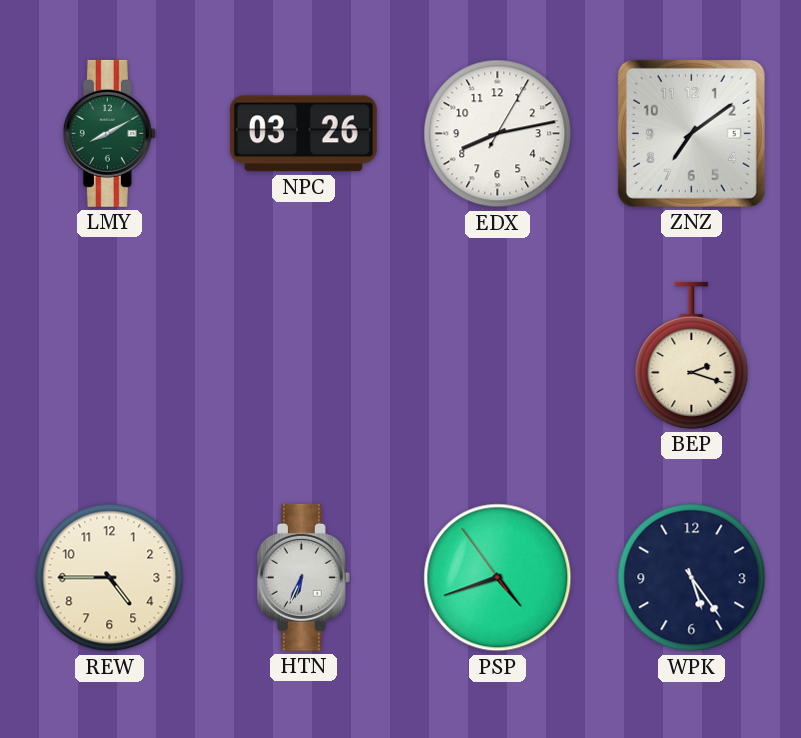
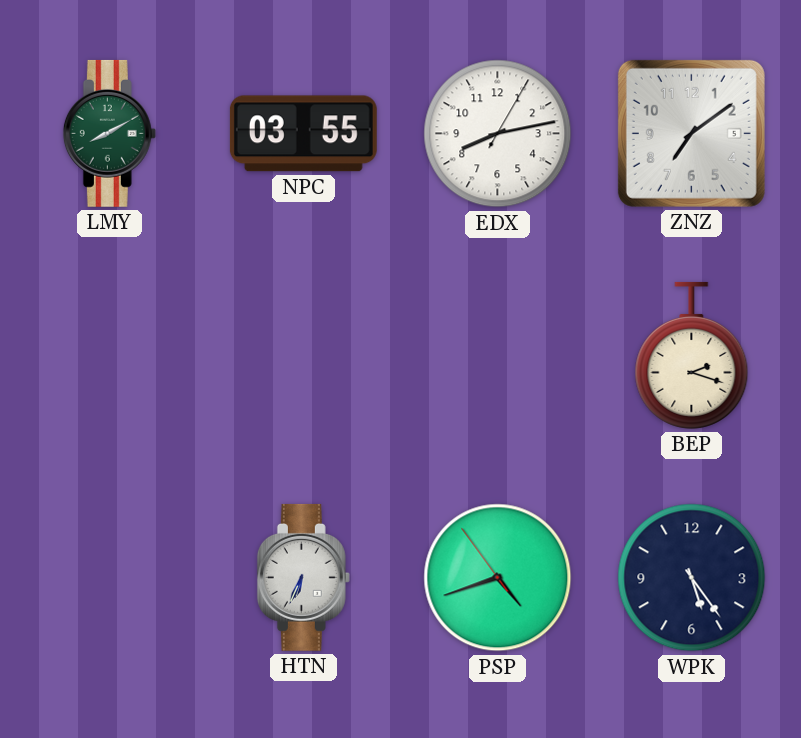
NPC: 03:26 -> 03:55 (303, 134)
REW: 4:45 -> none (110, 578)
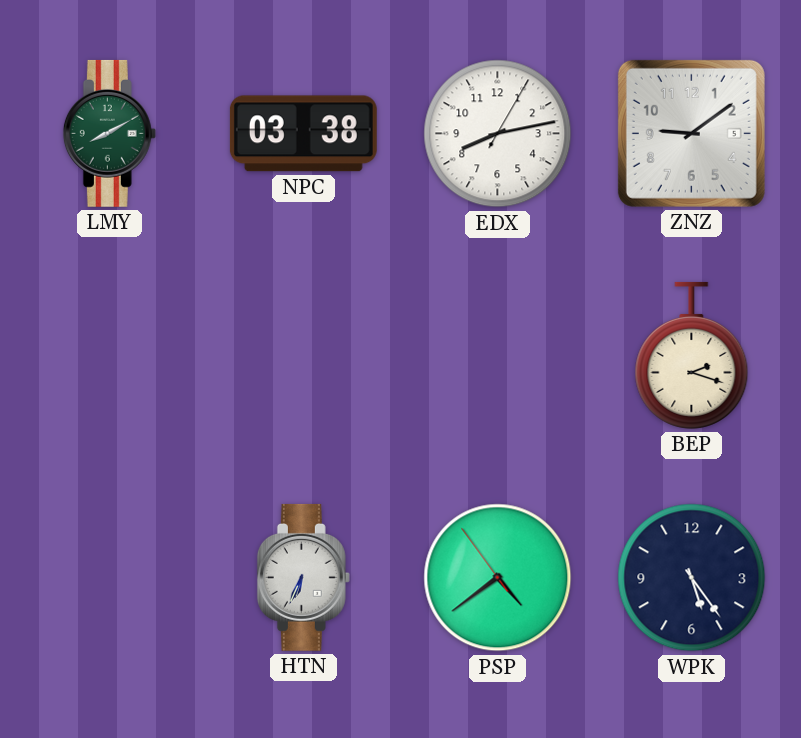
NPC: 03:55 -> 03:38 (303, 134)
ZNZ: 7:09 -> 9:09 (691, 133)
PSP: 4:41 -> 4:38 (498, 578)
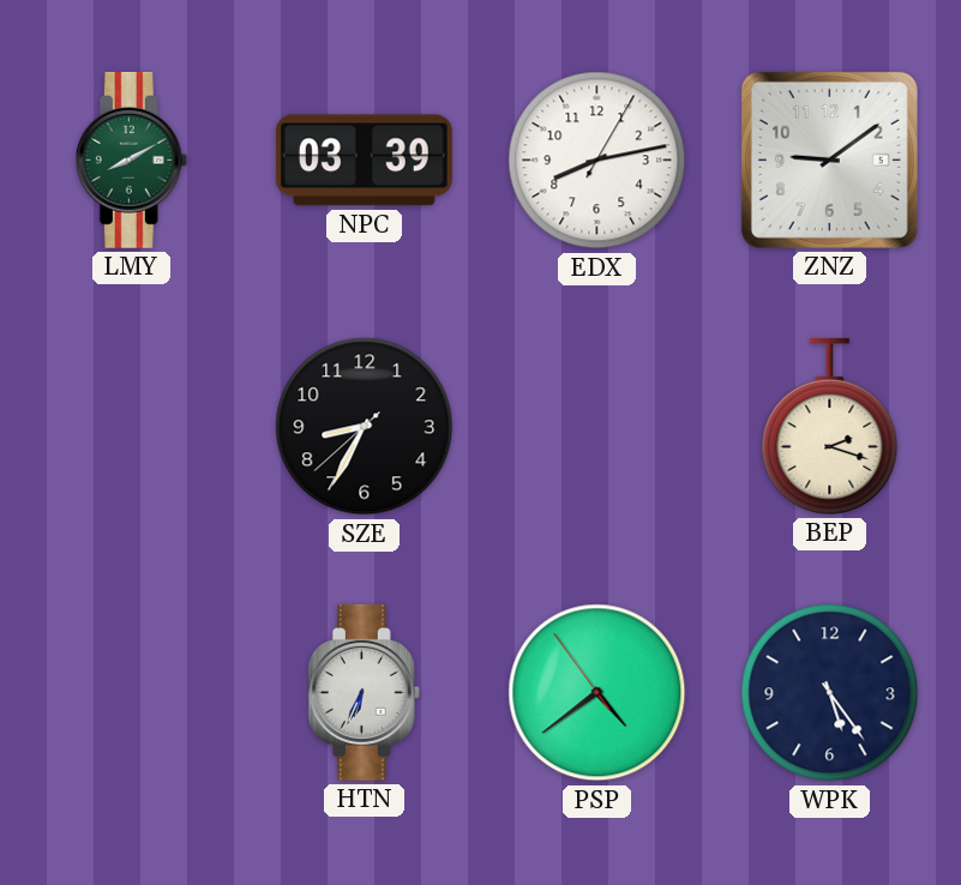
NPC: 03:38 -> 03:39 (364, 161)
SZE: none -> 8:34 (365, 427)
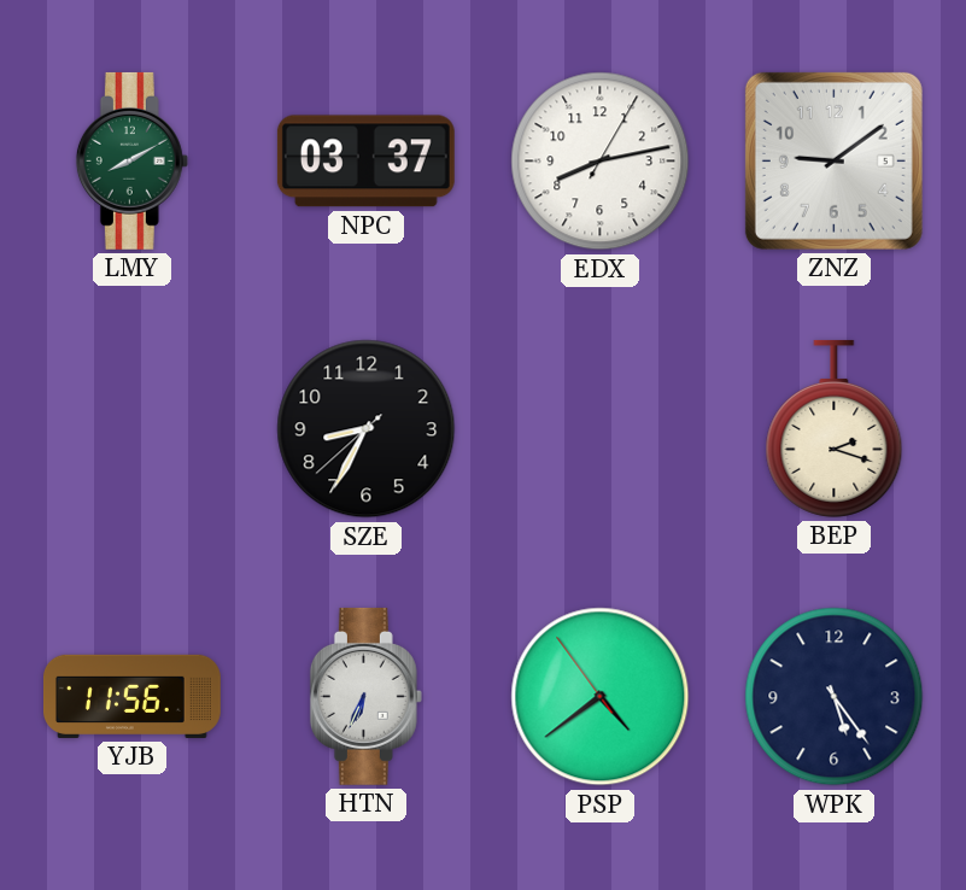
NPC: 03:39 -> 03:37 (365, 162)
YJB: none -> 11:56 (131, 696)
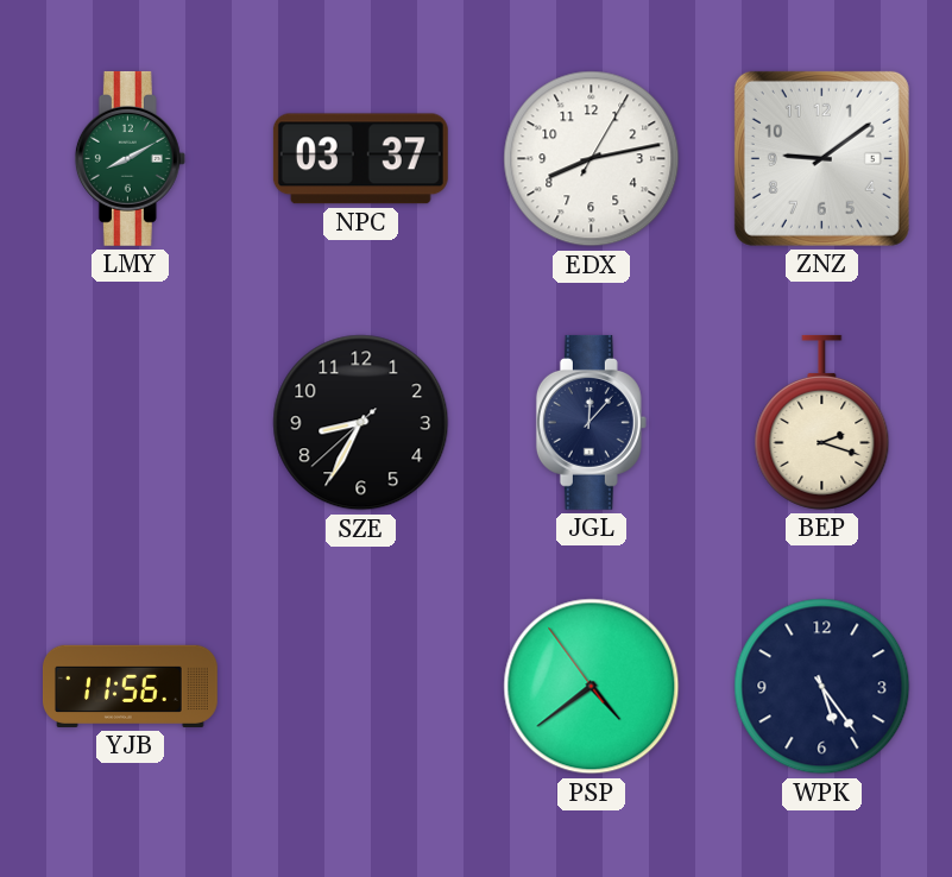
JGL: none -> 12:07 (591, 422)
HTN: 6:34 -> none (365, 696)
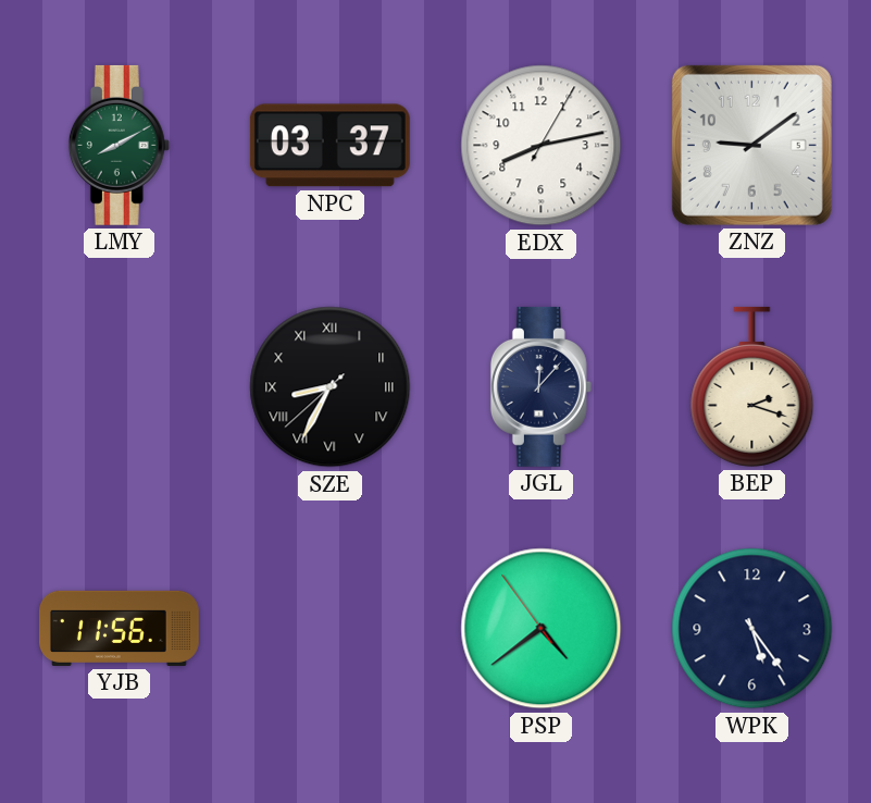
SZE numerals: Arabic -> Roman (331, 387)
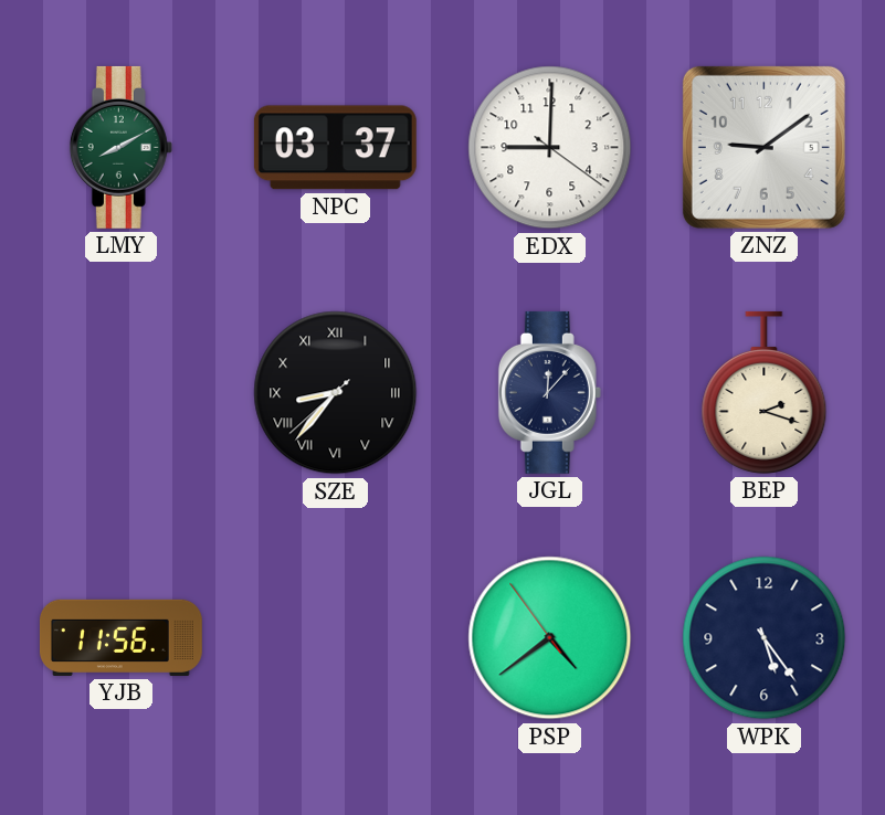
EDX: 8:13 -> 9:00 (550, 148)
SZE: 8:34 -> 8:36 (336, 393)
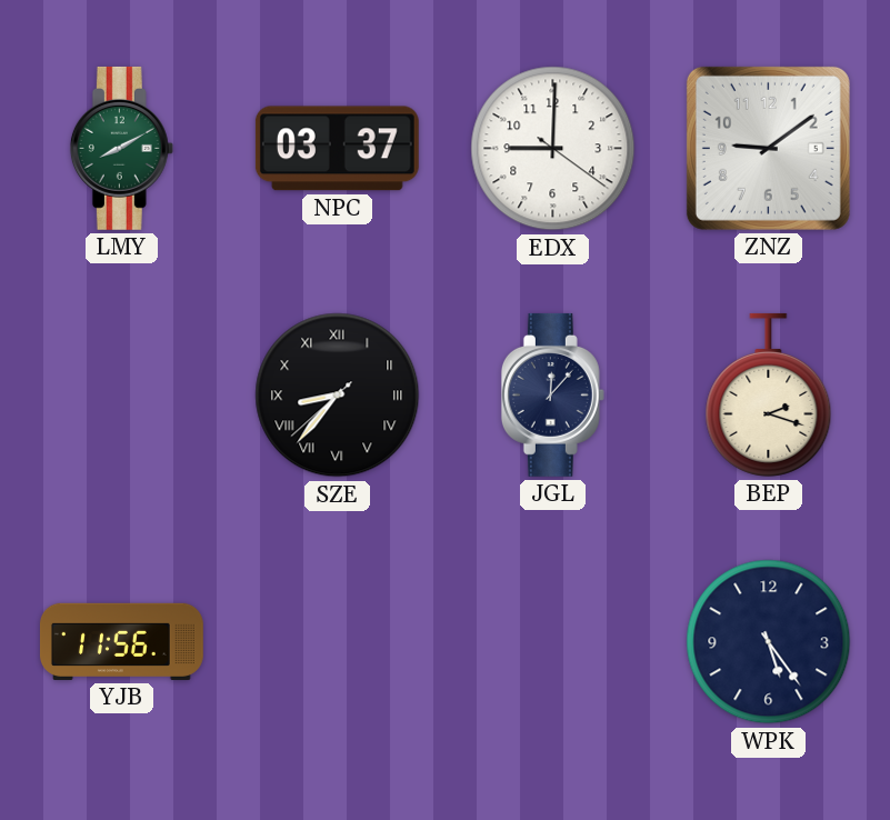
PSP: 4:38 -> none (550, 638)
